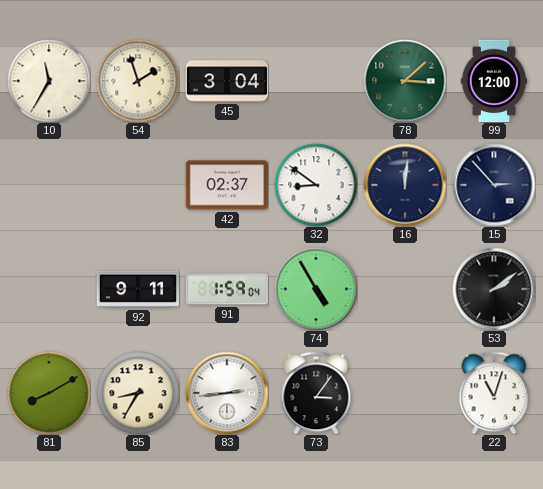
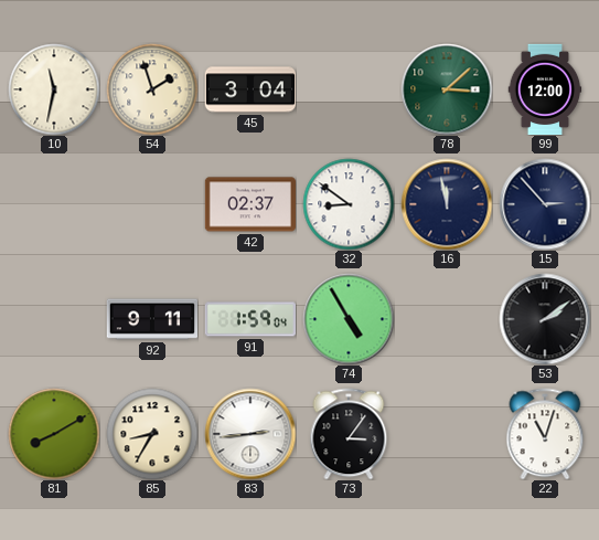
10: 11:35 -> 11:32 (54, 89)
16: 12:01 -> 11:58 (447, 204)
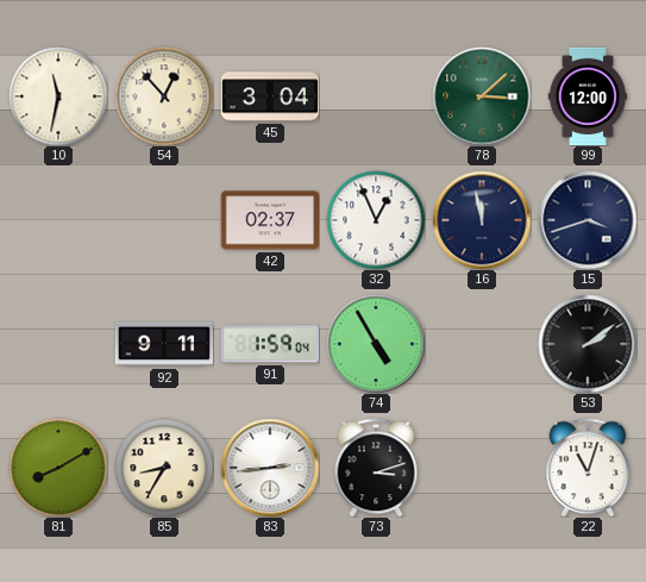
54: 1:57 -> 12:53 (164, 96)
32: 8:51 -> 12:56 (376, 220)
15: 2:53 -> 3:42 (588, 220)
73: 3:06 -> 3:12 (376, 468)
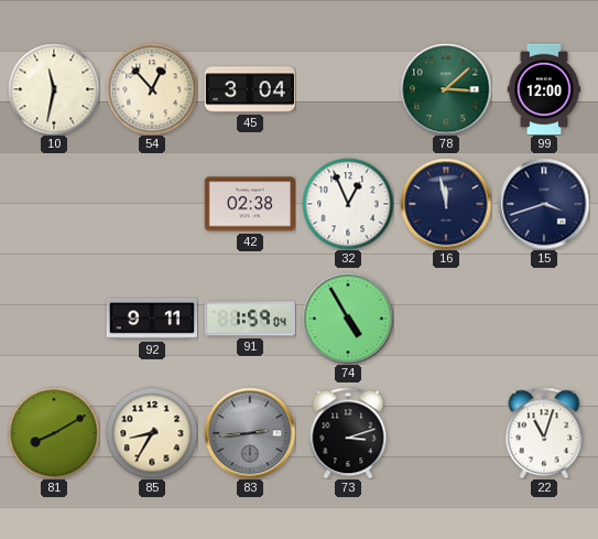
42: 02:37 -> 02:38 (249, 204)
53: 2:09 -> none (588, 344)
83 dial: white -> grey (250, 433)
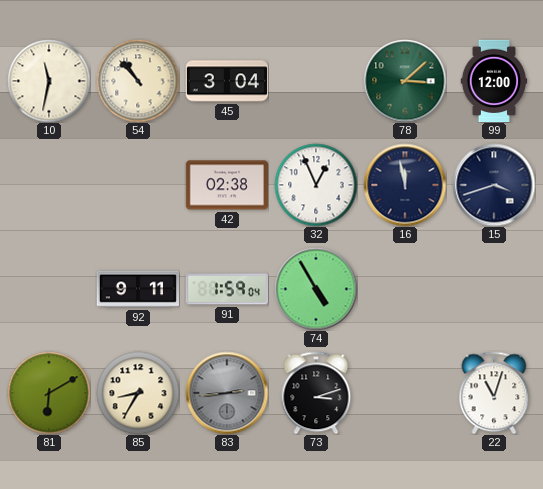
54: 12:53 -> 10:53 (138, 81)
81: 8:10 -> 6:10 (49, 393)
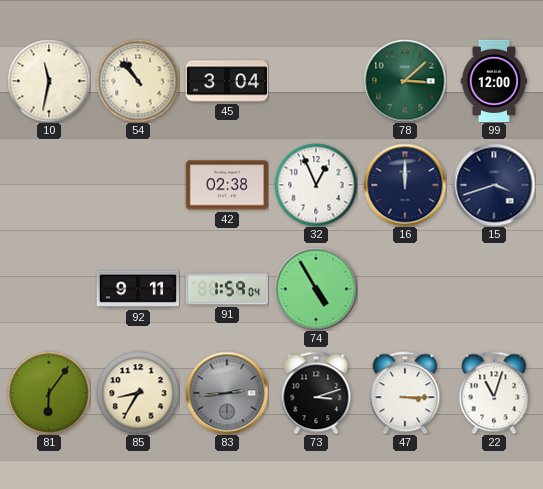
16: 11:58 -> 12:00 (405, 185)
81: 6:10 -> 6:06 (49, 393)
47: none -> 3:15 (405, 393)
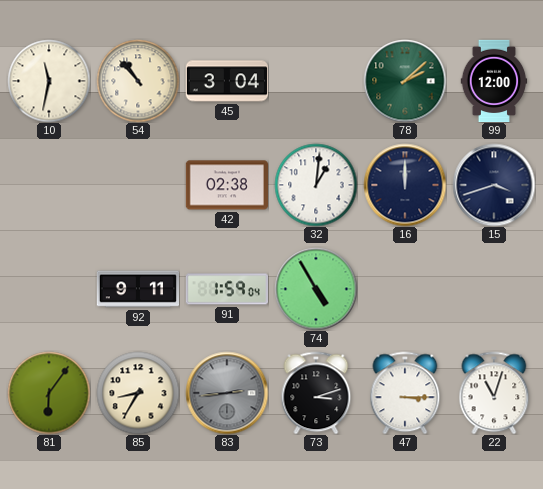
78: 3:08 -> 2:08 (405, 81)
32: 12:56 -> 1:01 (316, 185)
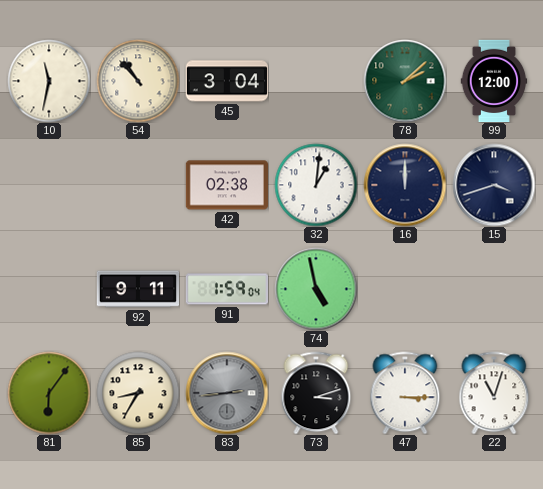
74: 4:55 -> 4:58 (316, 289)
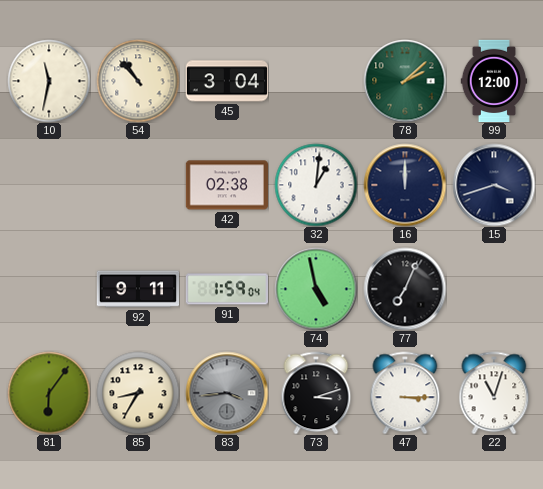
77: none -> 7:04 (405, 289)
83: 2:44 -> 3:44 (227, 393)
